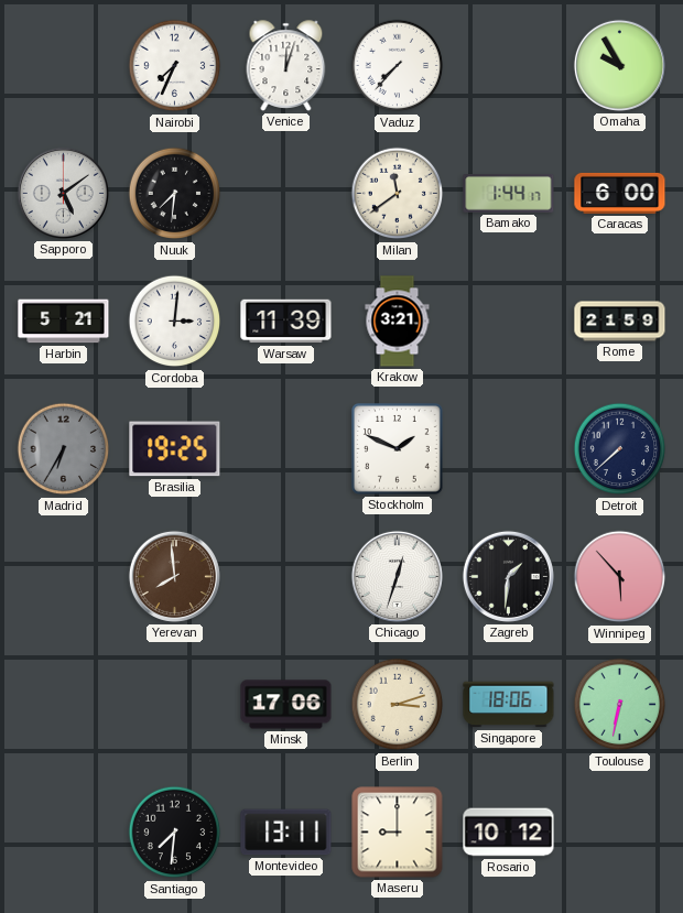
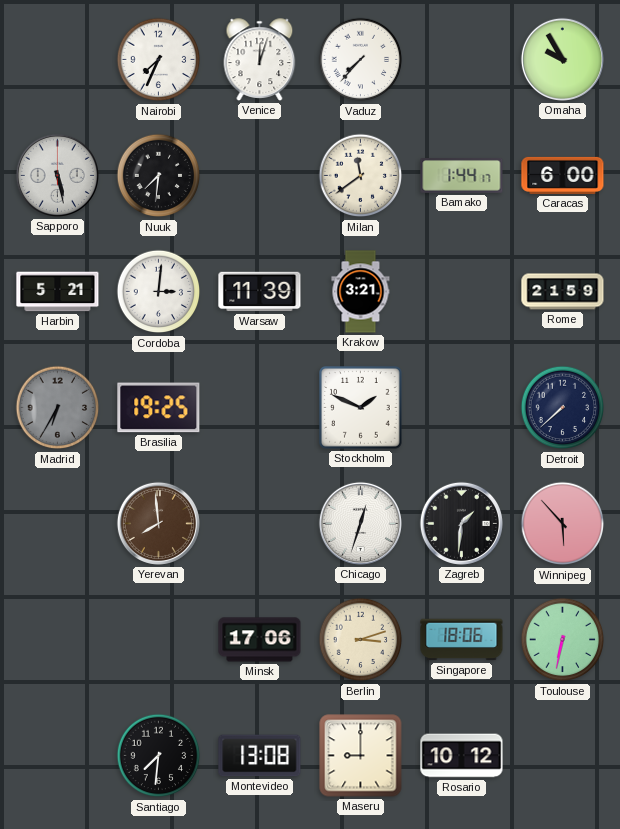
Sapporo: 5:09 -> 5:28 (57, 175)
Montevideo: 13:11 -> 13:08 (260, 756)
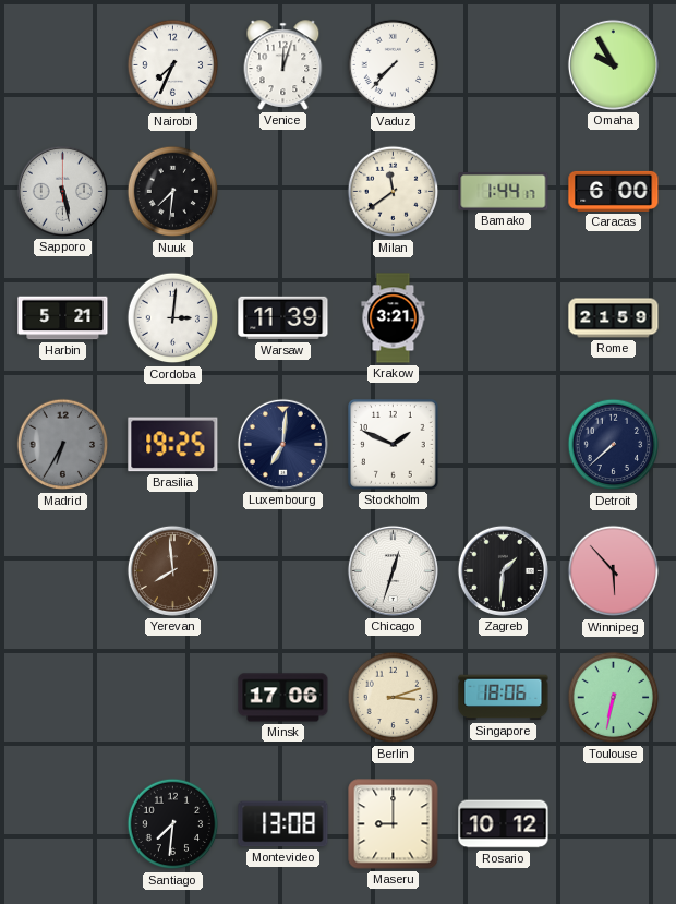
Luxembourg: none -> 7:01 (282, 444)
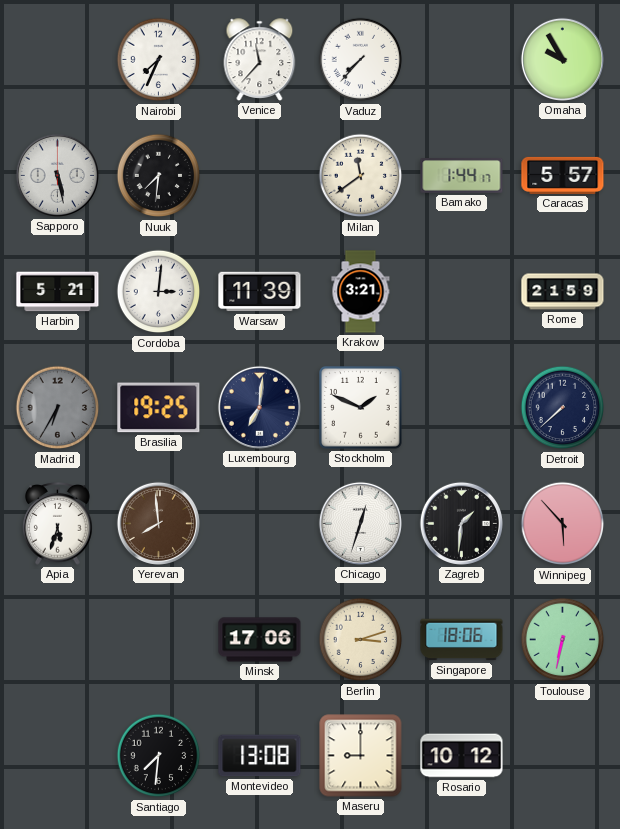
Venice: 12:03 -> 11:37 (260, 60)
Caracas: 6:00 -> 5:57 (563, 175)
Apia: none -> 5:33 (58, 524)
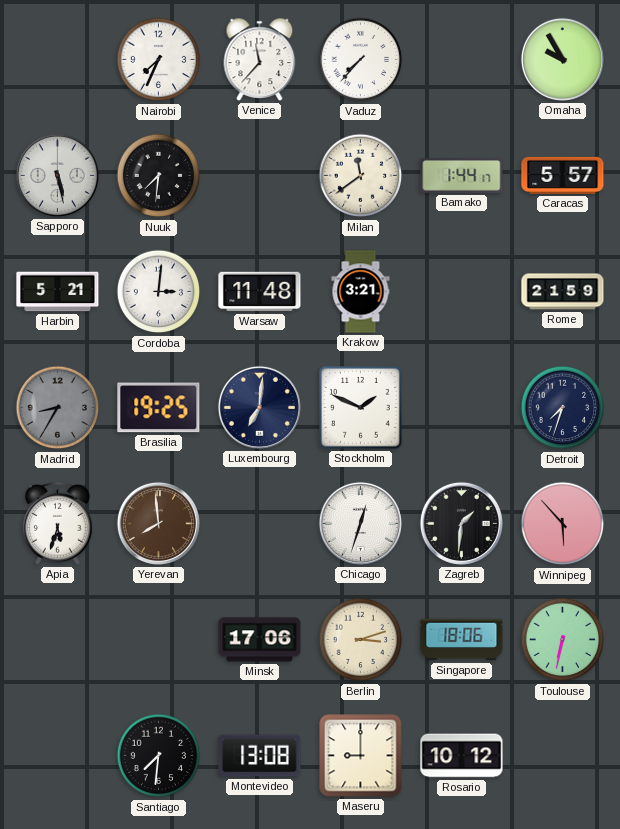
Warsaw: 11:39 -> 11:48 (260, 292)
Madrid: 6:35 -> 8:35 (58, 408)
Detroit: 7:38 -> 7:33 (563, 408)
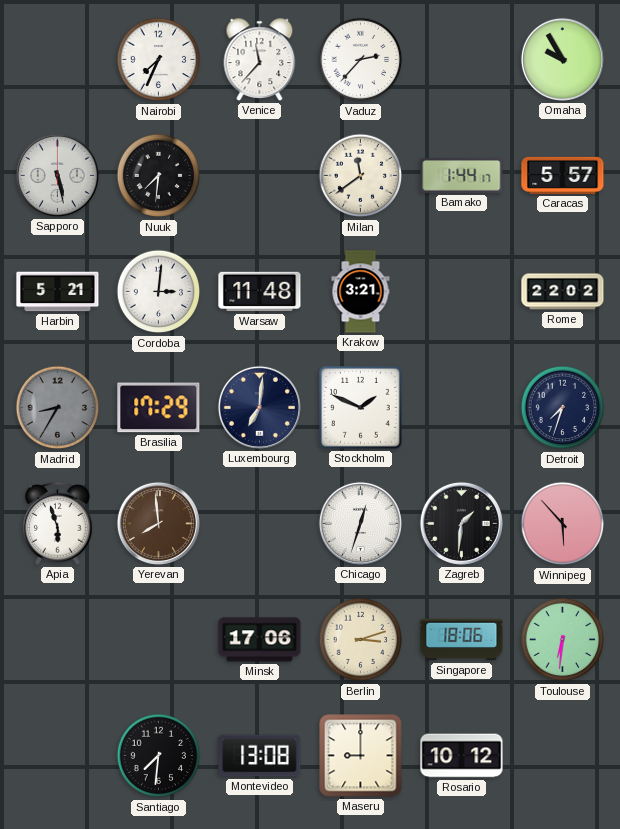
Vaduz: 7:37 -> 2:37 (361, 60)
Rome: 21:59 -> 22:02 (563, 292)
Brasilia: 19:25 -> 17:29 (159, 408)
Apia: 5:33 -> 5:57 (58, 524)
Toulouse: 6:32 -> 6:31 (563, 640)
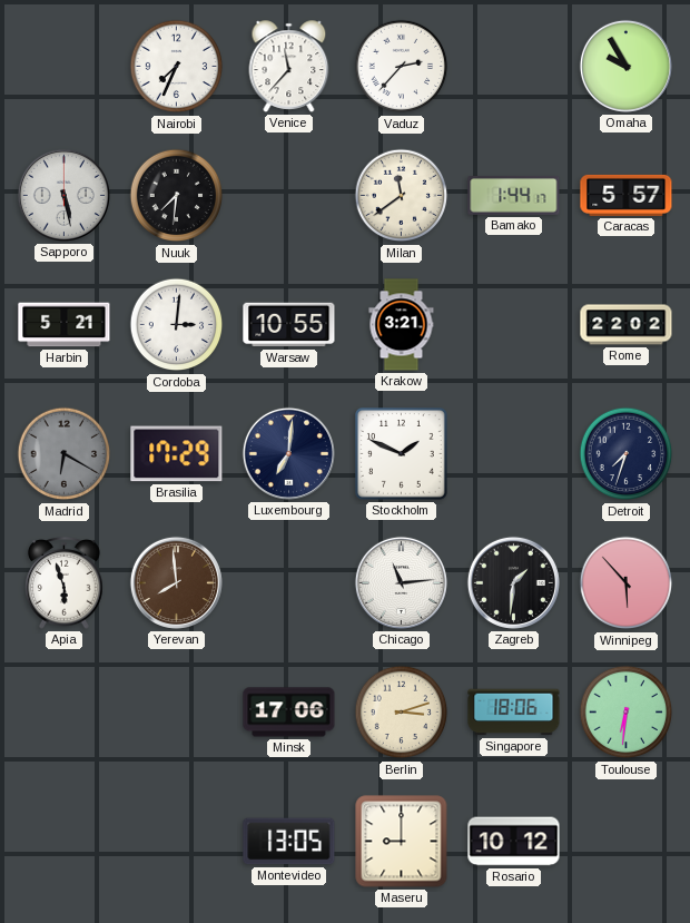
Warsaw: 11:48 -> 10:55 (289, 325)
Madrid: 8:35 -> 6:20 (65, 454)
Chicago: 12:33 -> 11:14 (401, 582)
Santiago: 7:31 -> none (159, 756)
Montevideo: 13:08 -> 13:05 (289, 842)
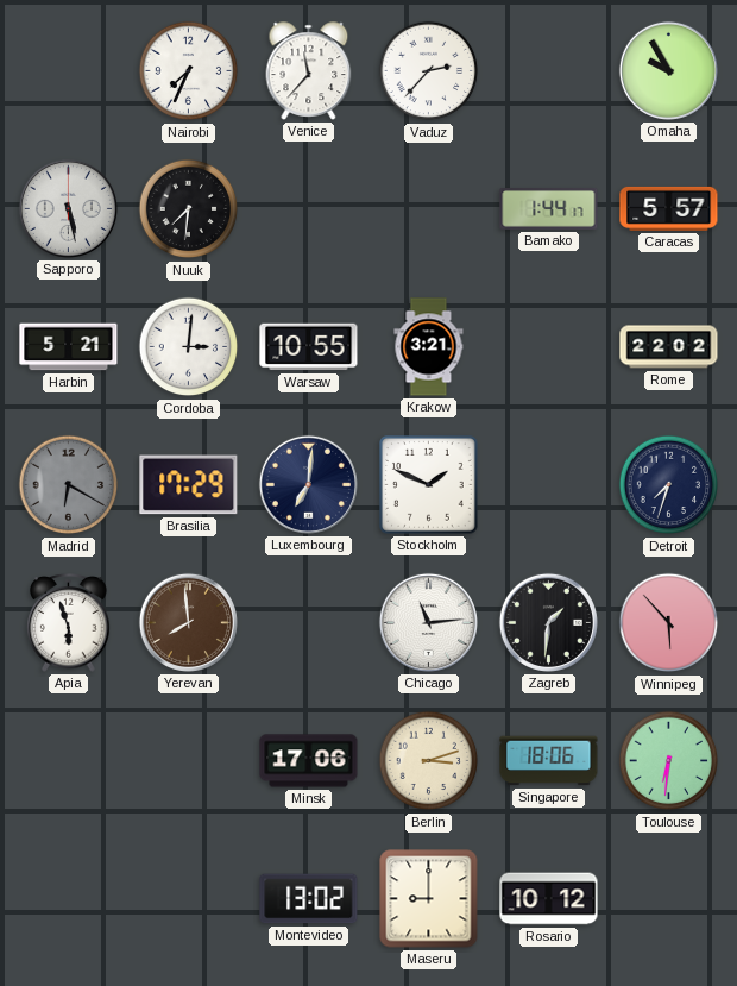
Milan: 11:39 -> none (402, 196)
Montevideo: 13:05 -> 13:02 (309, 899)
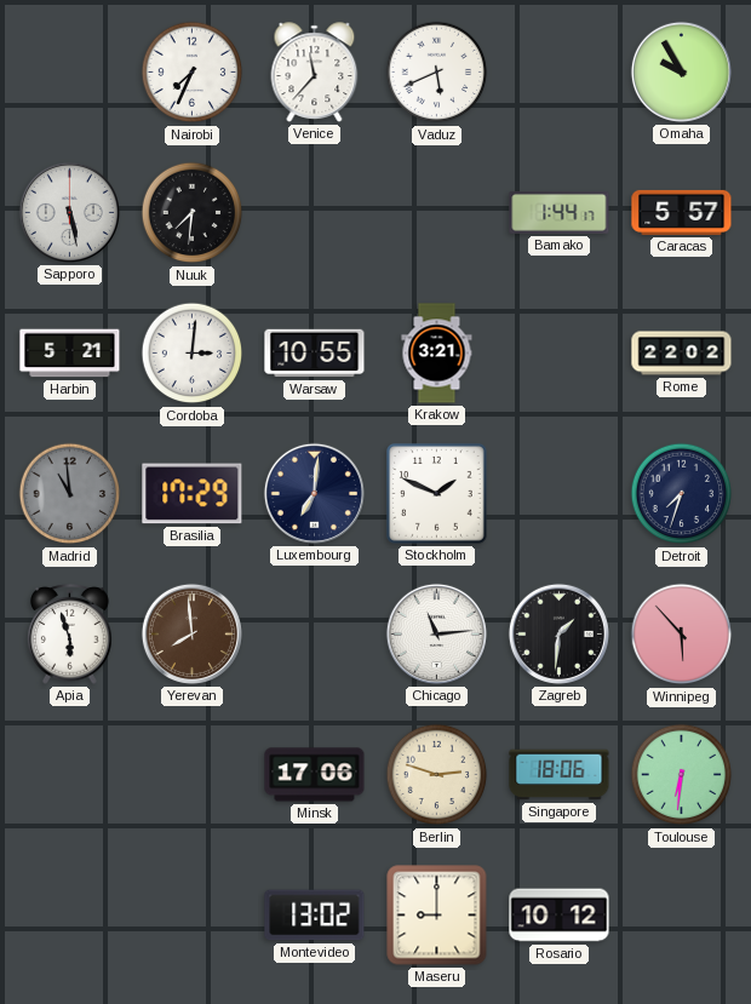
Vaduz: 2:37 -> 5:41 (437, 73)
Madrid: 6:20 -> 10:59 (70, 494)
Berlin: 3:12 -> 2:48 (437, 775)
